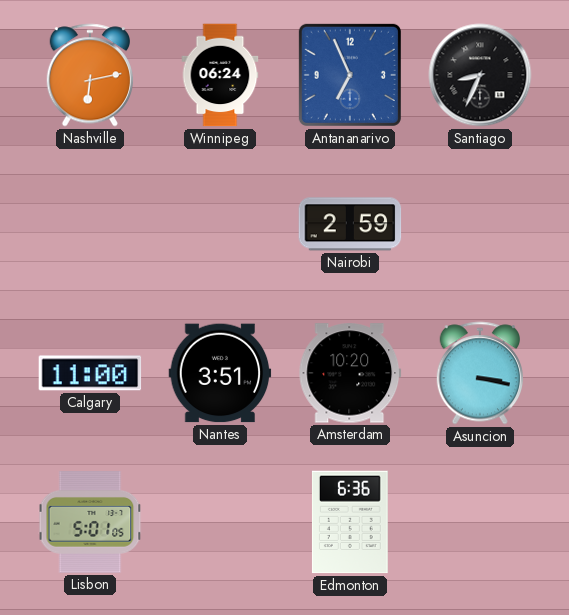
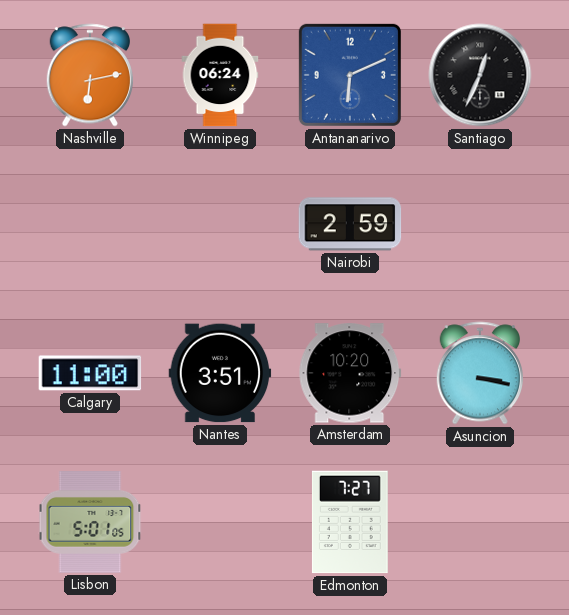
Antananarivo: 6:56 -> 6:11 (350, 75)
Santiago: 8:34 -> 12:34 (480, 75)
Edmonton: 6:36 -> 7:27 (350, 522)
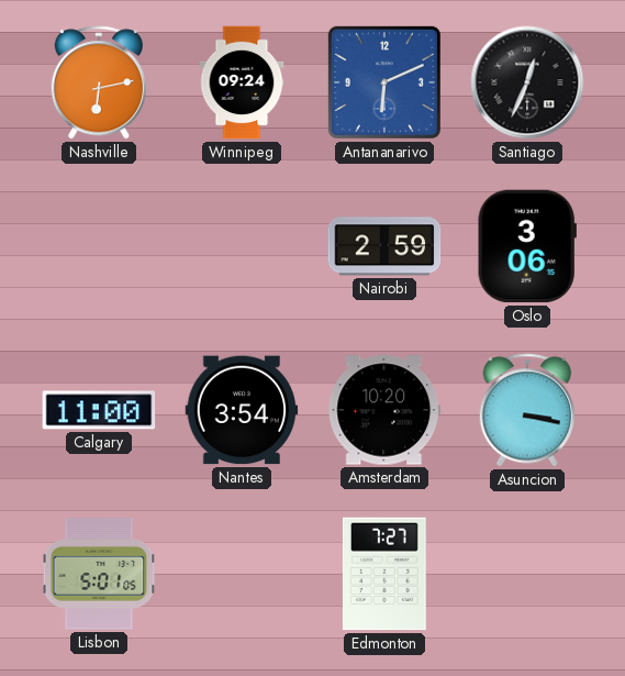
Winnipeg: 06:24 -> 09:24 (242, 82)
Oslo: none -> 3:06 (527, 246)
Nantes: 3:51 -> 3:54 (242, 410)
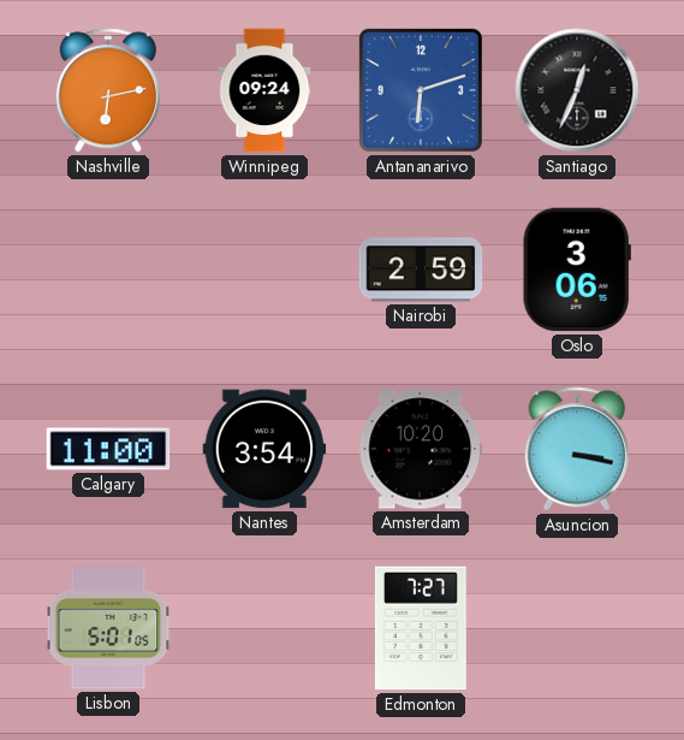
Antananarivo: 6:11 -> 6:12 (421, 90)
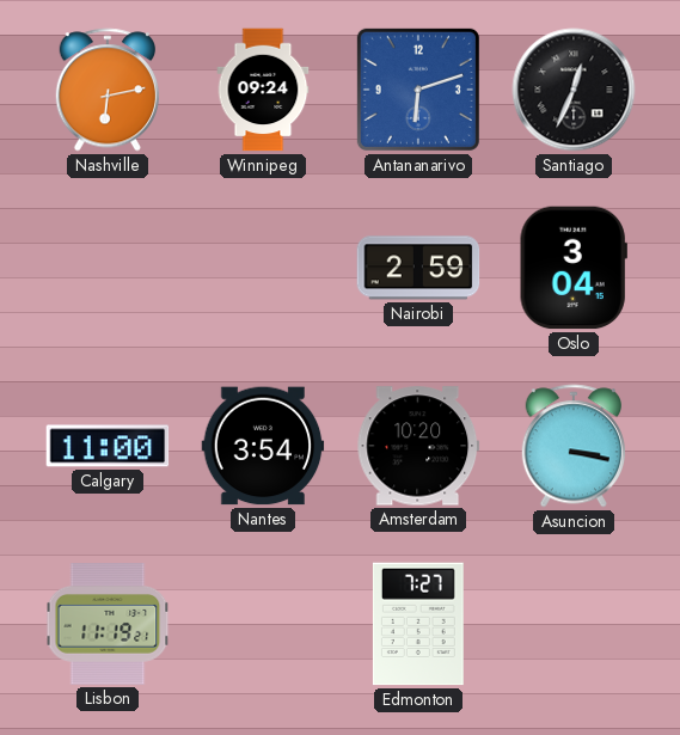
Oslo: 3:06 -> 3:04 (574, 268)
Lisbon: 5:01 -> 11:19 (108, 624)
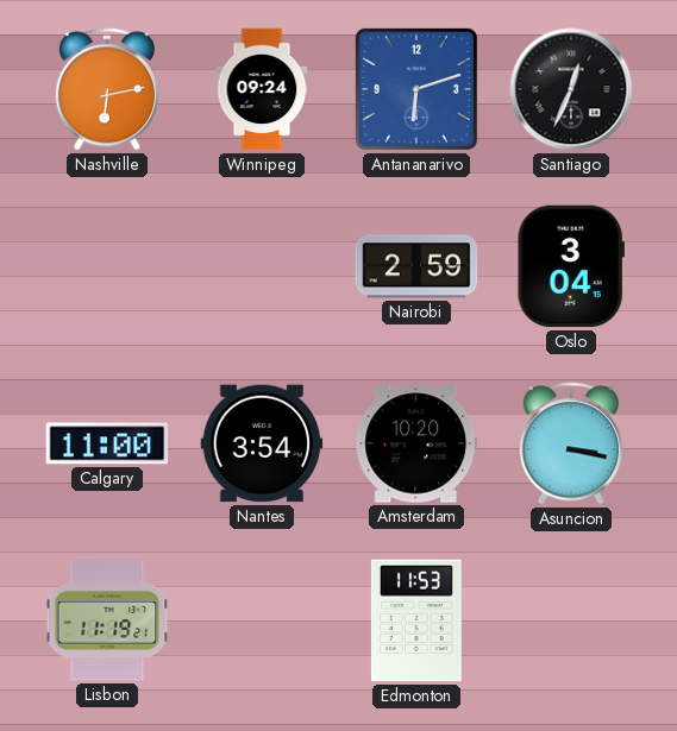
Edmonton: 7:27 -> 11:53 (416, 620)
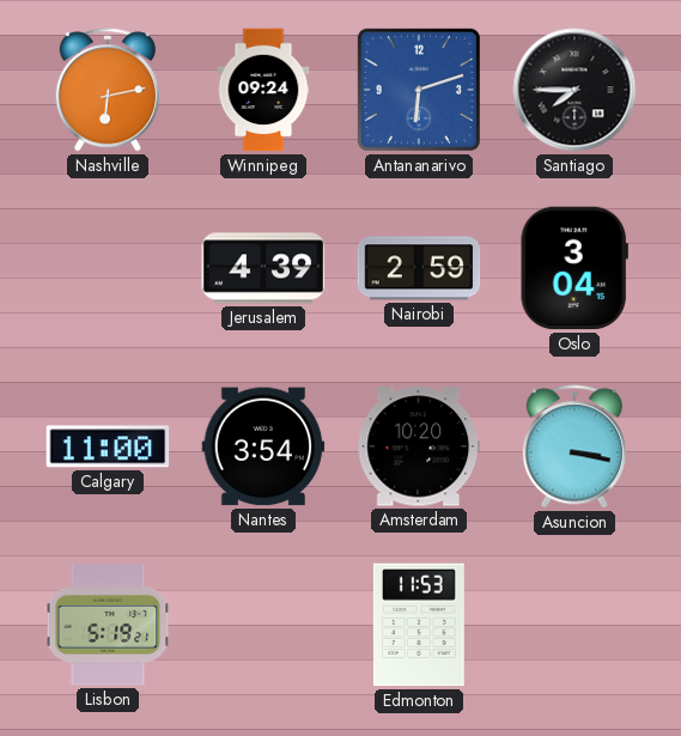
Santiago: 12:34 -> 7:45 (574, 90)
Jerusalem: none -> 4:39 (263, 268)
Lisbon: 11:19 -> 5:19 (108, 625)
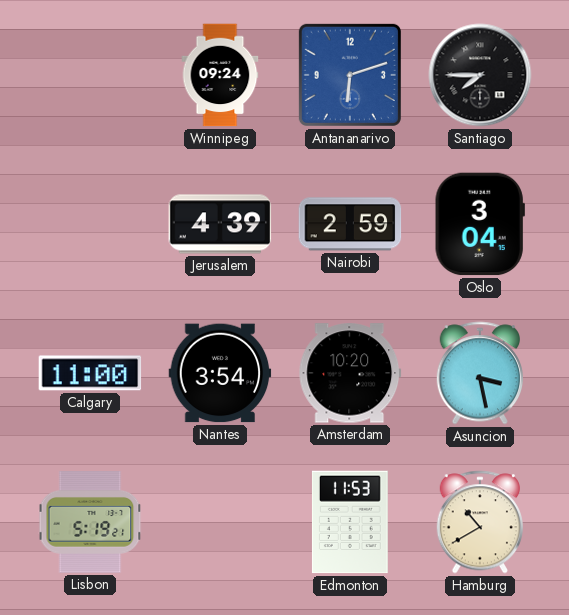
Nashville: 6:13 -> none (107, 90)
Asuncion: 3:17 -> 3:28 (479, 373)
Hamburg: none -> 10:40 (479, 522)
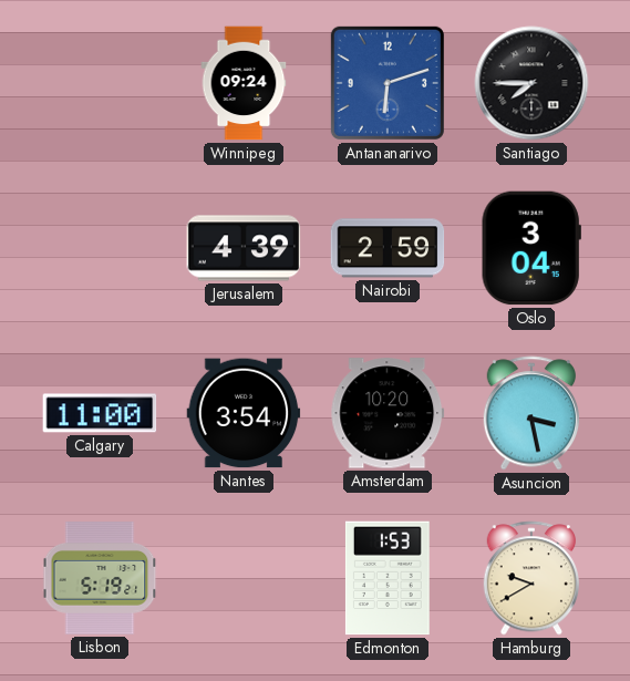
Edmonton: 11:53 -> 1:53 (388, 578)
Hamburg: 10:40 -> 9:40 (530, 578)
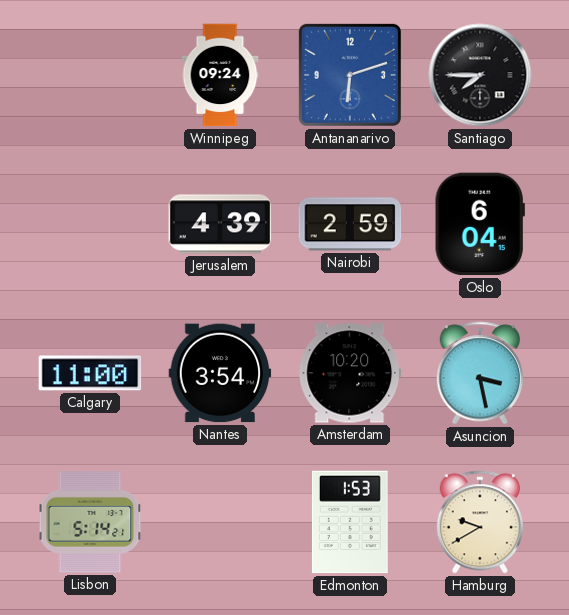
Oslo: 3:04 -> 6:04 (480, 224)
Lisbon: 5:19 -> 5:14 (90, 522)
